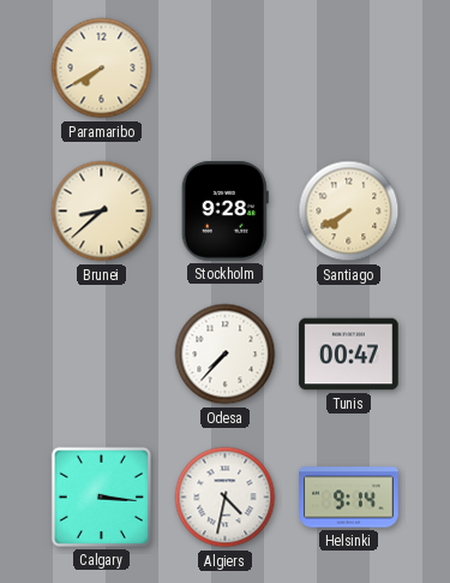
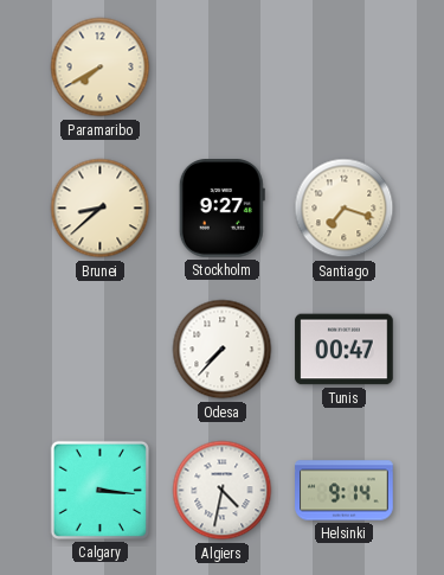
Stockholm: 9:28 -> 9:27 (221, 209)
Santiago: 7:40 -> 7:18 (345, 209)
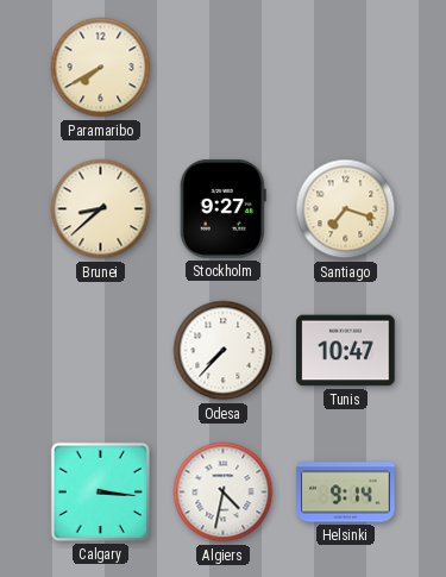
Tunis: 00:47 -> 10:47 (346, 351)
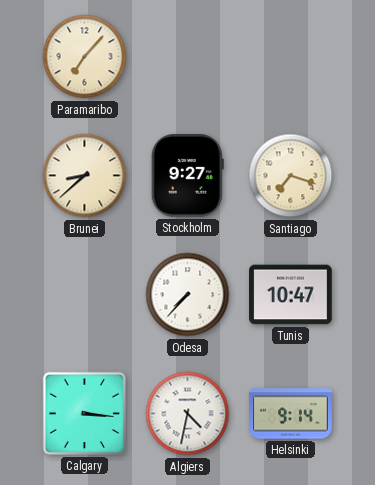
Paramaribo: 7:40 -> 7:07 (85, 57)
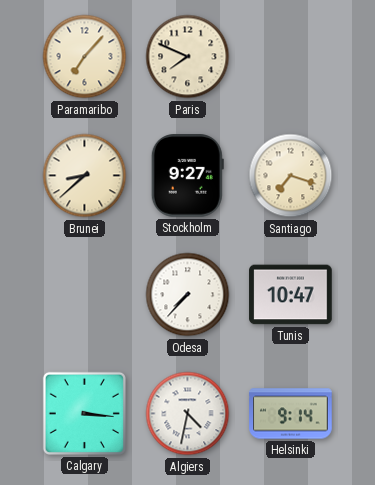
Paris: none -> 7:49 (188, 57)
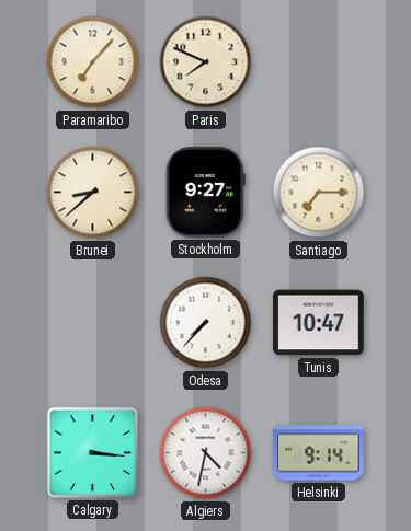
Santiago: 7:18 -> 7:15 (319, 193)
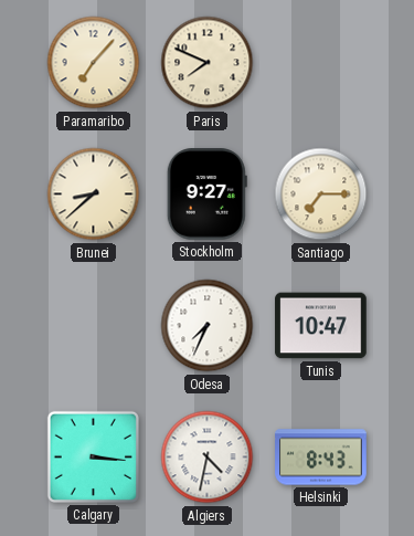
Odesa: 7:37 -> 7:34 (208, 326)
Helsinki: 9:14 -> 8:43 (321, 458)
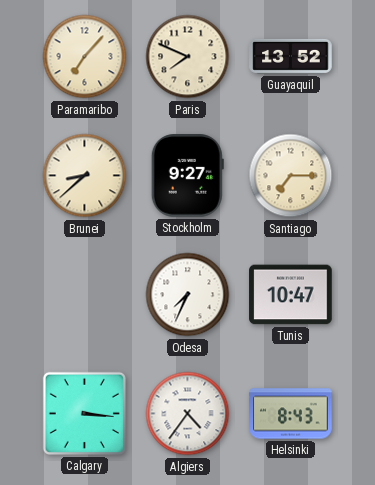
Guayaquil: none -> 13:52 (291, 56)
Algiers: 4:32 -> 4:36 (188, 414)
